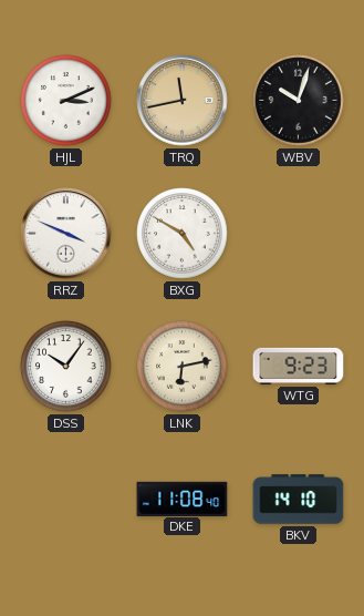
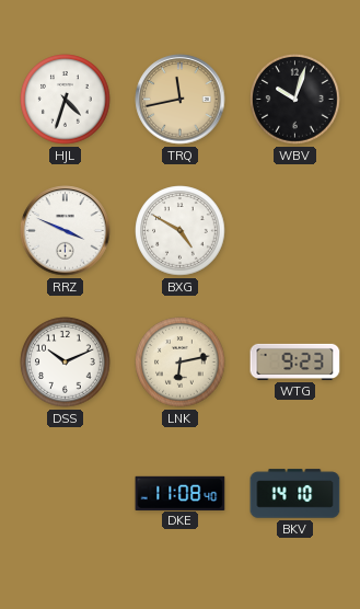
HJL: 3:11 -> 4:33 (66, 100)
DSS: 10:06 -> 10:11 (66, 363)
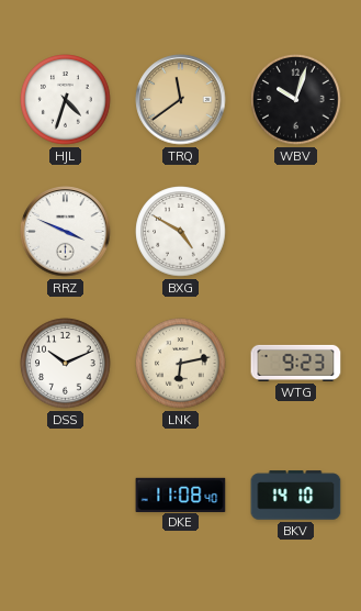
TRQ: 11:43 -> 11:39 (181, 100)
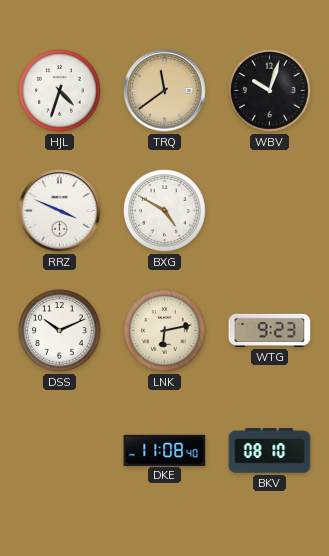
BKV: 14:10 -> 08:10 (270, 451)
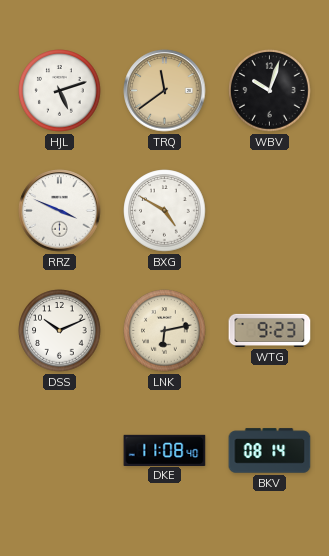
HJL: 4:33 -> 5:12 (60, 91)
BKV: 08:10 -> 08:14 (270, 451)
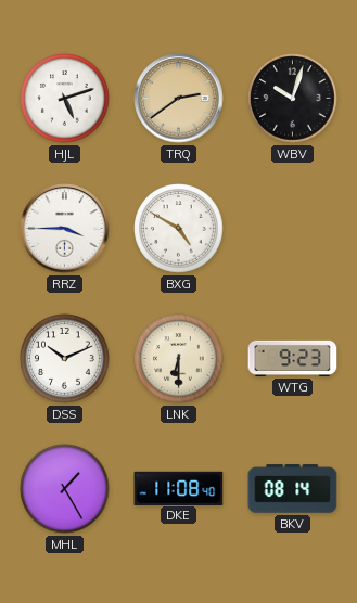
TRQ: 11:39 -> 2:39 (179, 99)
RRZ: 3:49 -> 3:45 (65, 229)
LNK: 6:13 -> 6:30 (179, 359)
MHL: none -> 1:25 (65, 489)
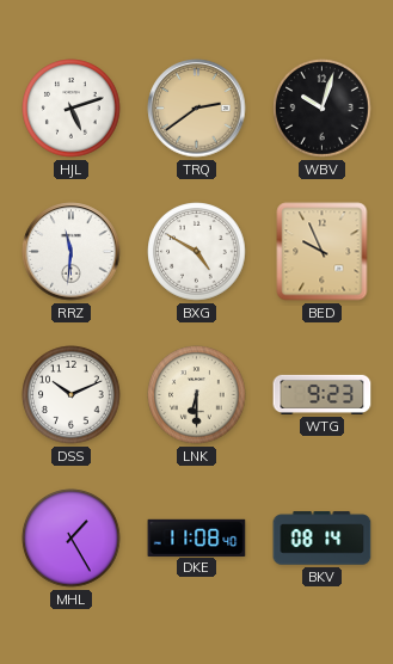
RRZ: 3:45 -> 11:31 (72, 252)
BED: none -> 9:56 (323, 252)
